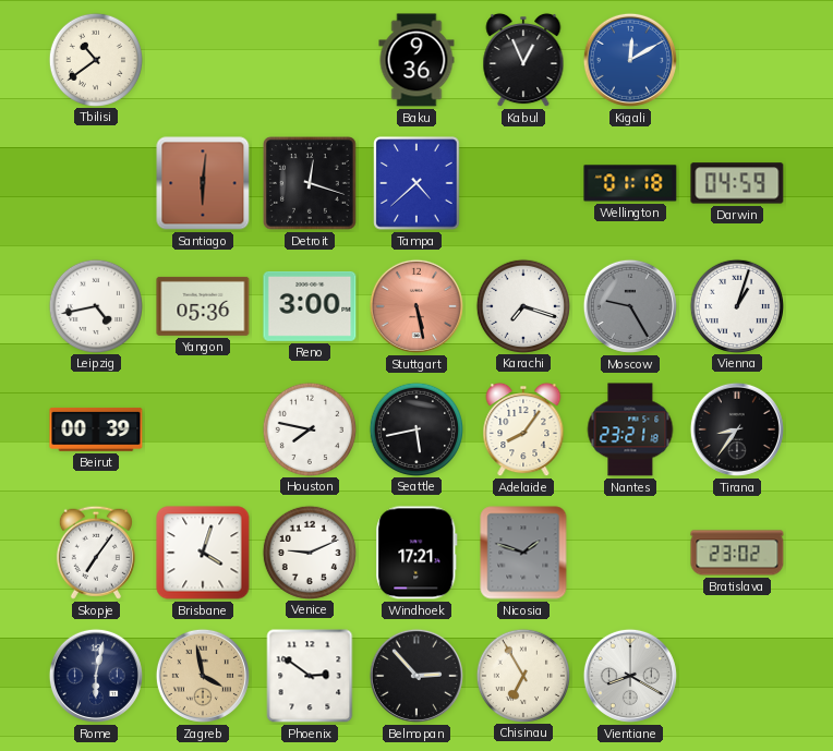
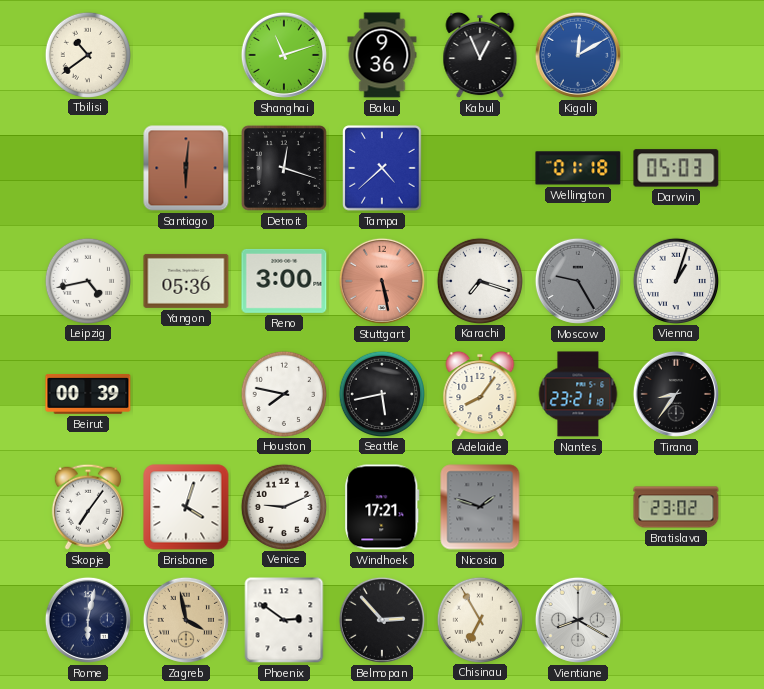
Shanghai: none -> 11:12 (284, 55)
Darwin: 04:59 -> 05:03 (676, 168)
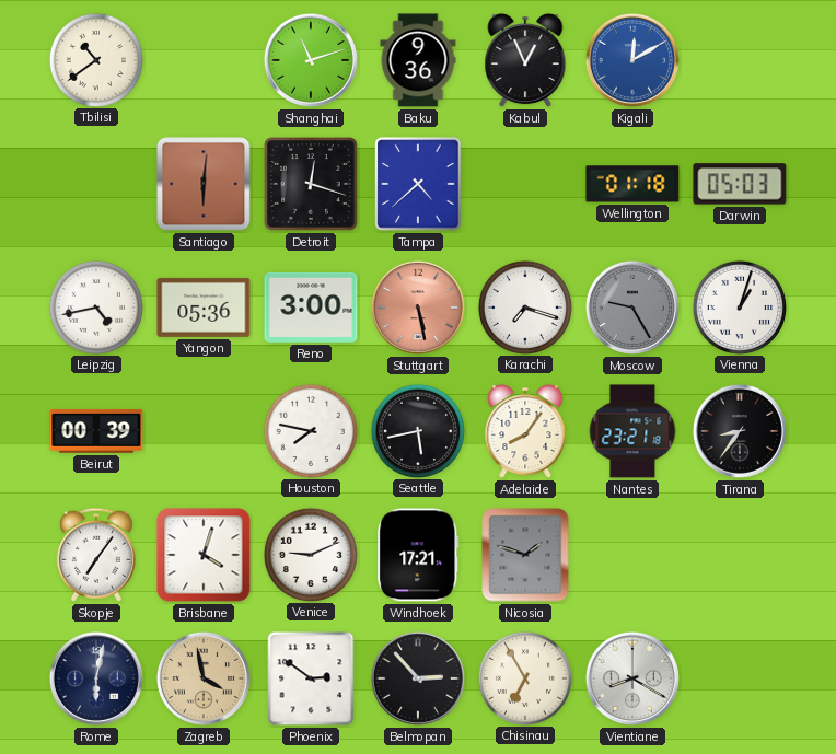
Bratislava: 23:02 -> none (676, 507)
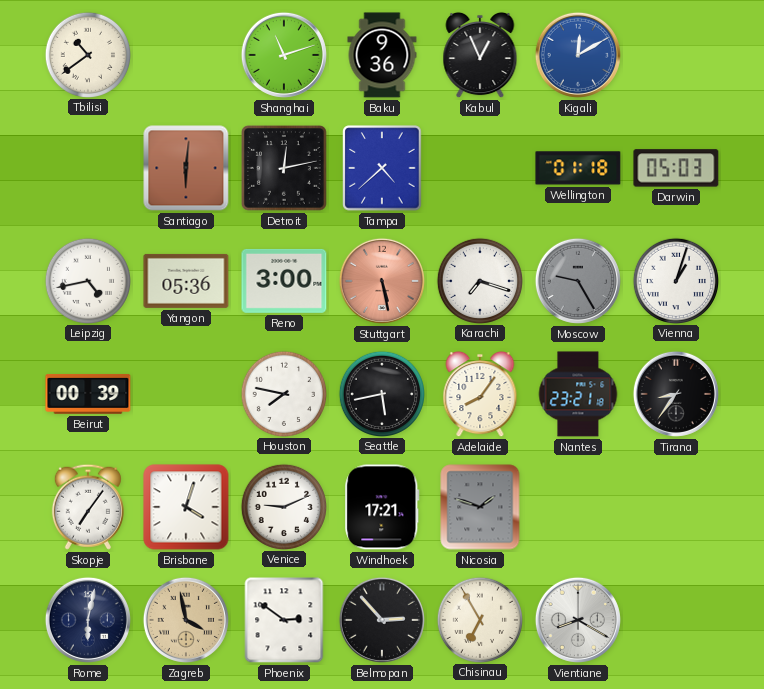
Detroit: 12:18 -> 12:13 (284, 168)
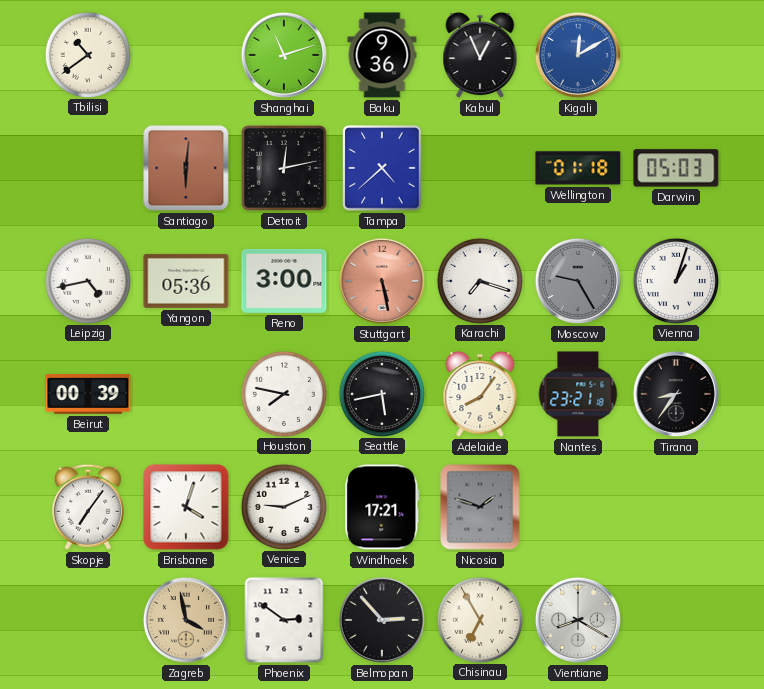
Rome: 6:02 -> none (88, 620)
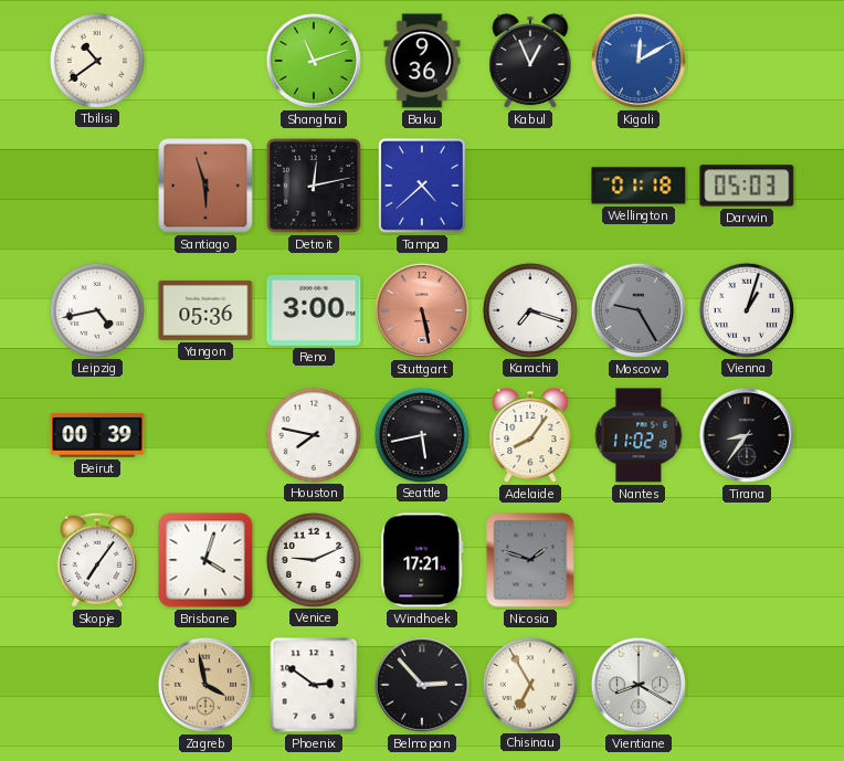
Santiago: 6:01 -> 5:57 (205, 186)
Nantes: 23:21 -> 11:02 (639, 435)
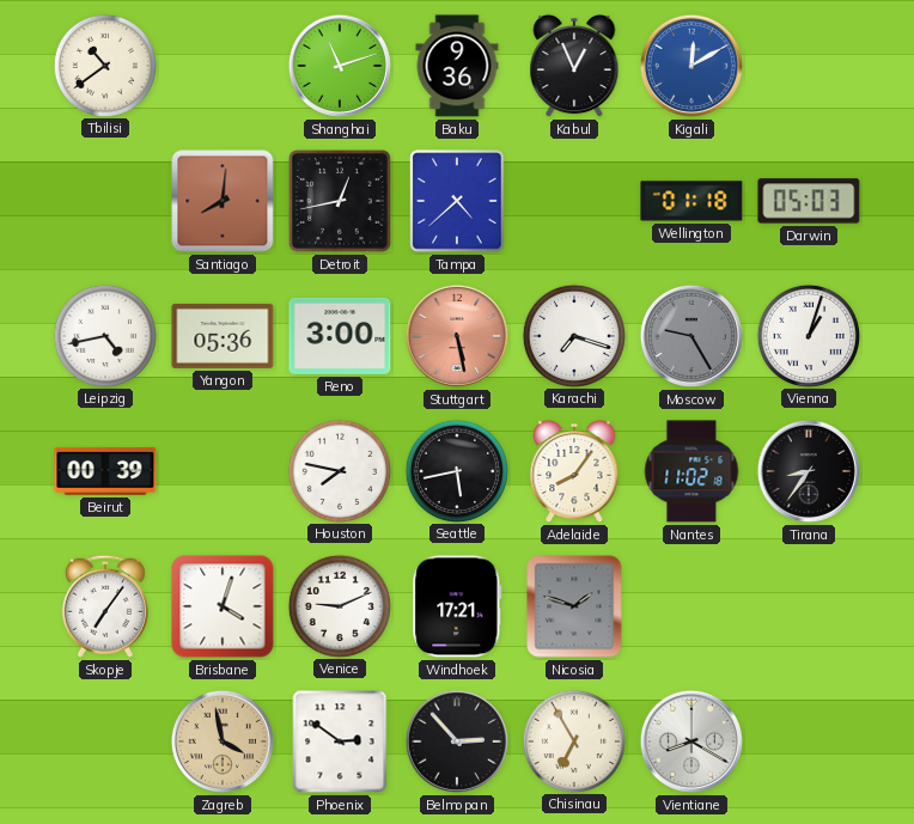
Santiago: 5:57 -> 8:01 (223, 201)
Detroit: 12:13 -> 12:43 (340, 201)
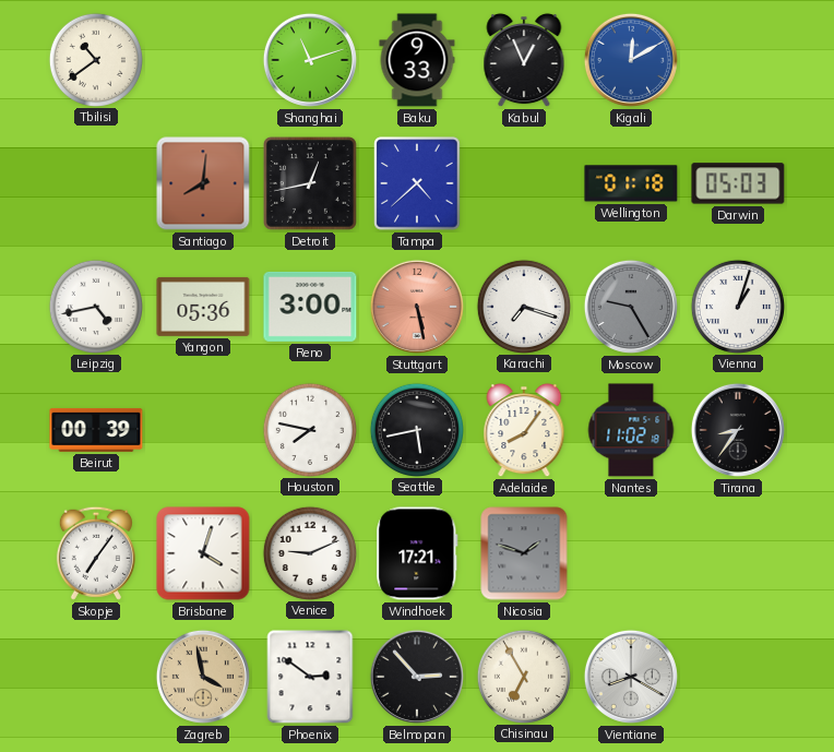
Baku: 9:36 -> 9:33 (417, 60)
